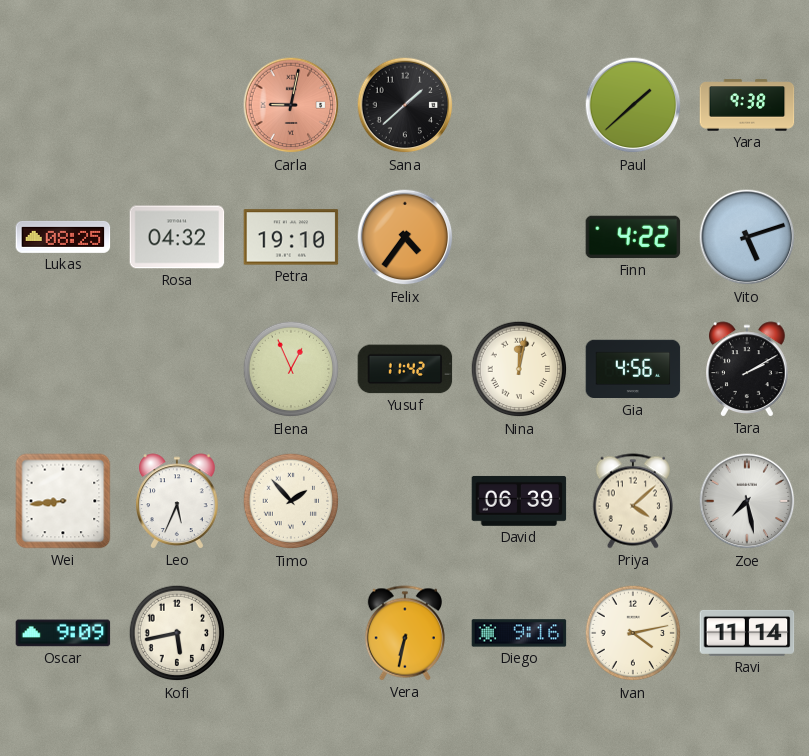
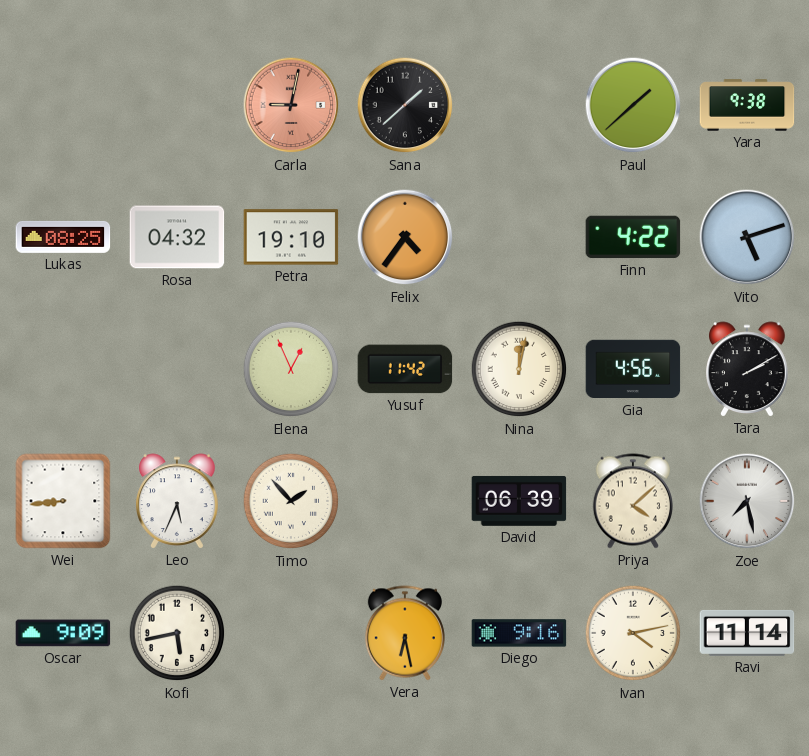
Vera: 6:32 -> 6:28 (405, 633)
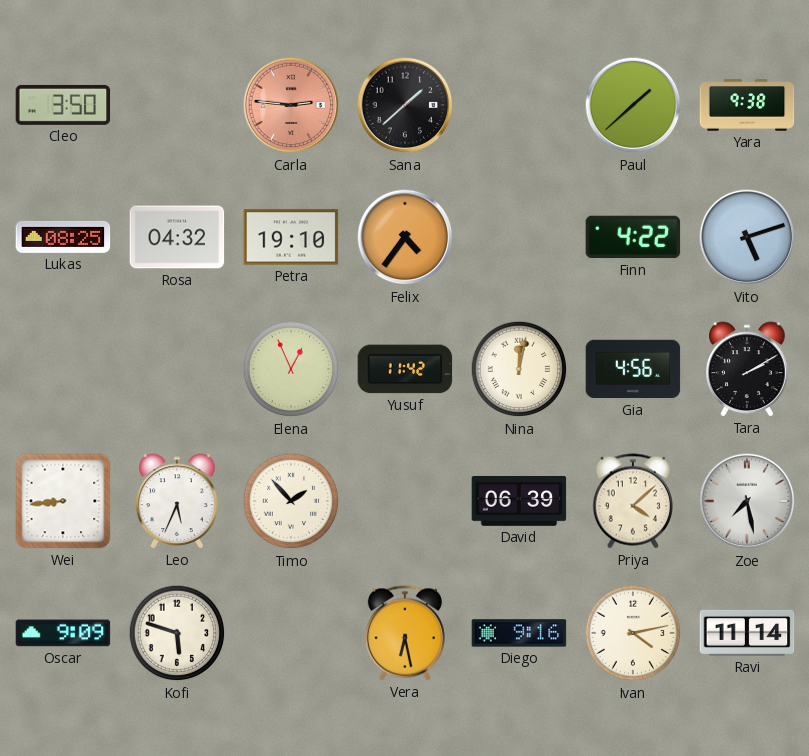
Cleo: none -> 3:50 (63, 105)
Carla: 9:02 -> 2:46 (291, 105)
Kofi: 5:43 -> 5:48 (177, 633)
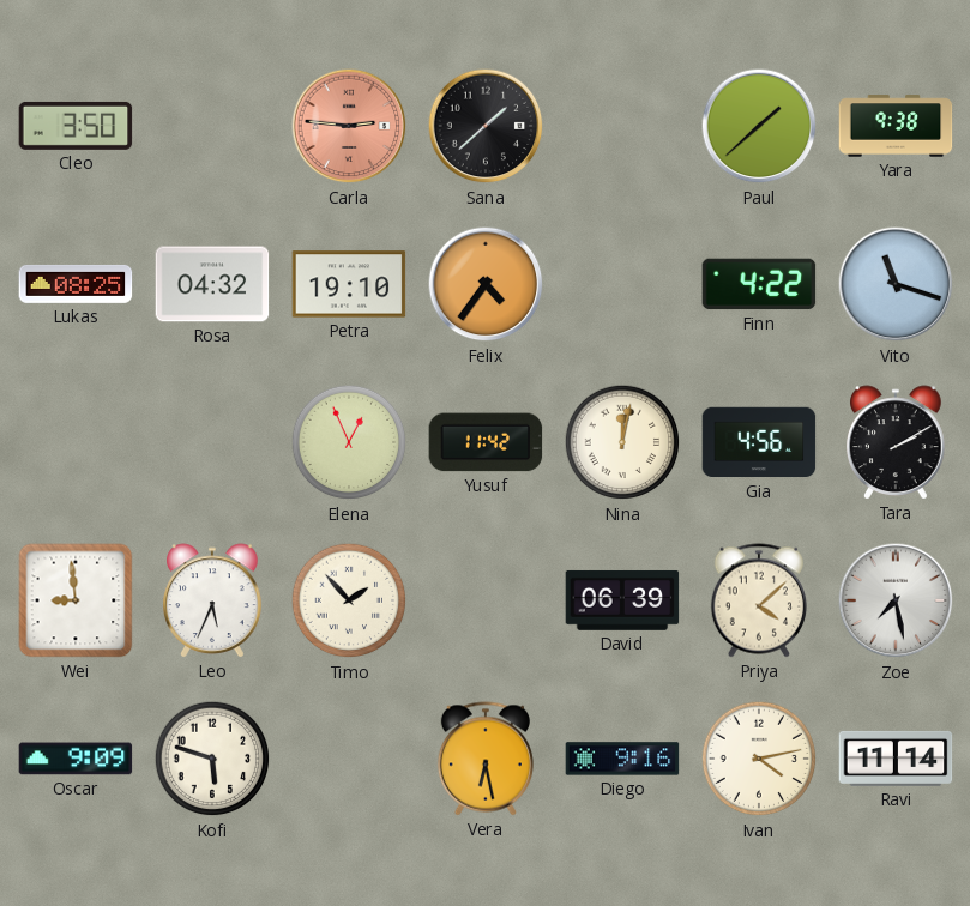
Vito: 5:12 -> 11:18 (896, 284)
Wei: 8:44 -> 8:59 (76, 600)
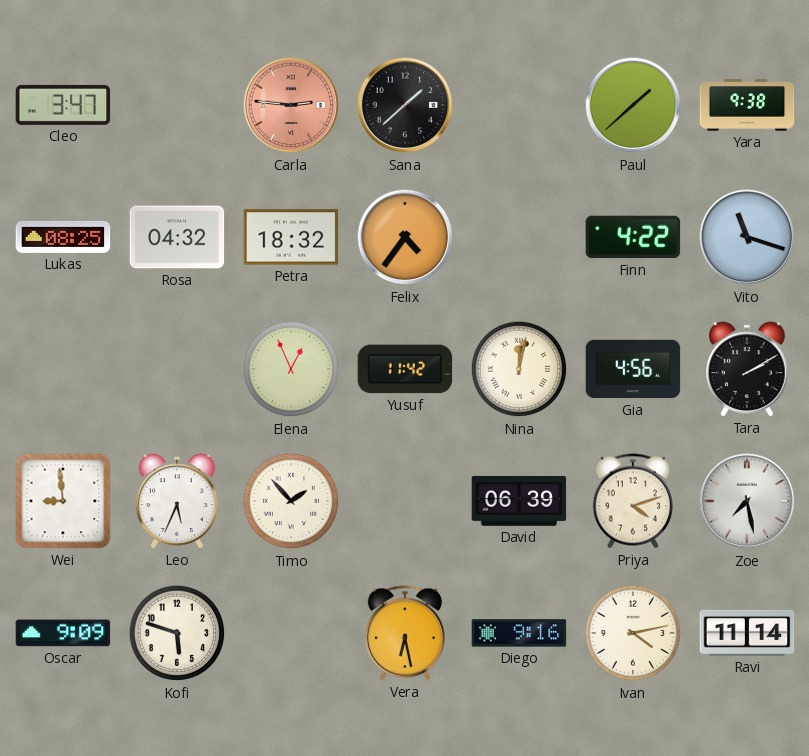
Cleo: 3:50 -> 3:47 (63, 105)
Petra: 19:10 -> 18:32 (291, 237)
Priya: 4:08 -> 4:12 (633, 501)
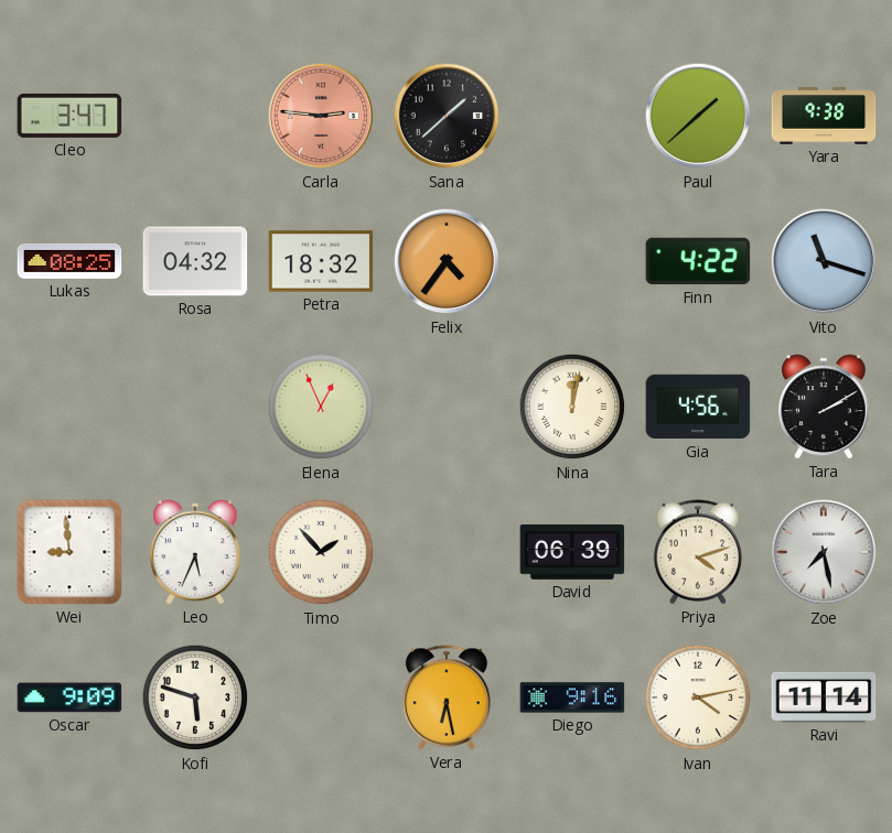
Yusuf: 11:42 -> none (405, 369)
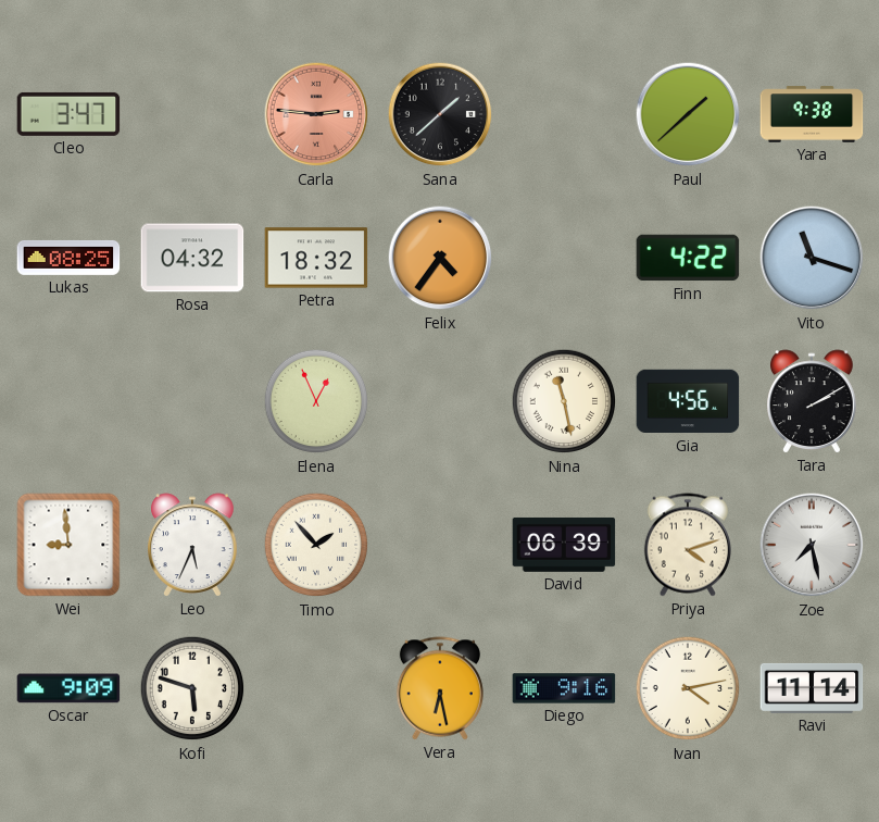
Nina: 12:02 -> 11:28 (564, 401)
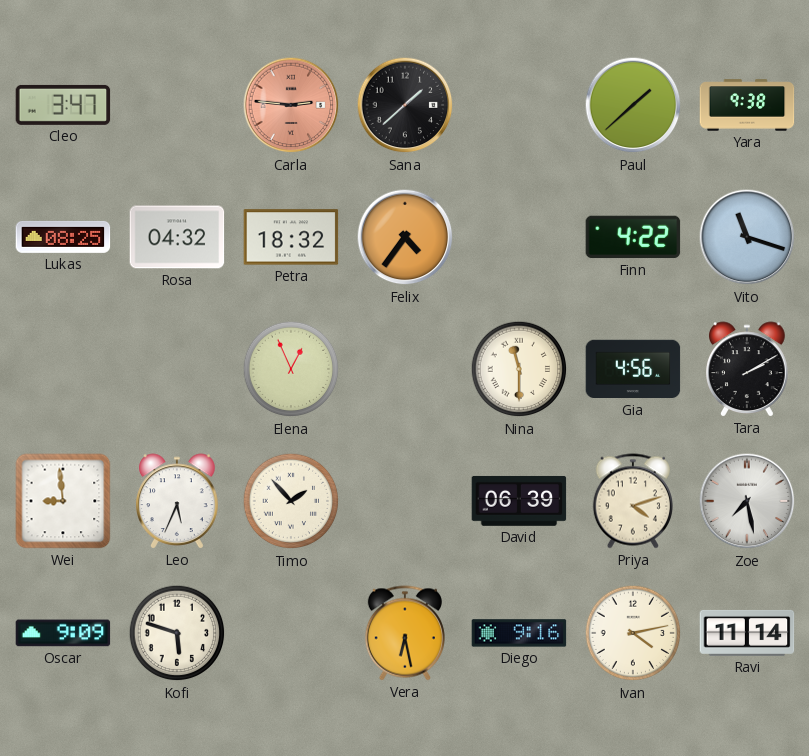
Nina: 11:28 -> 11:30 (519, 369)
